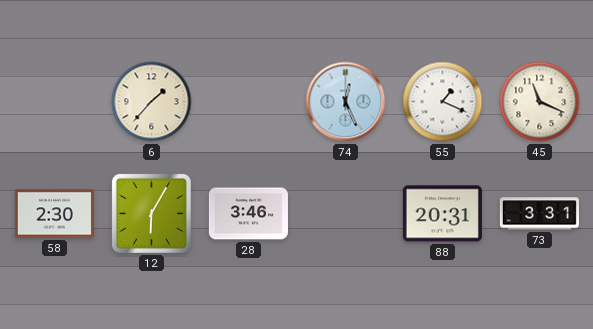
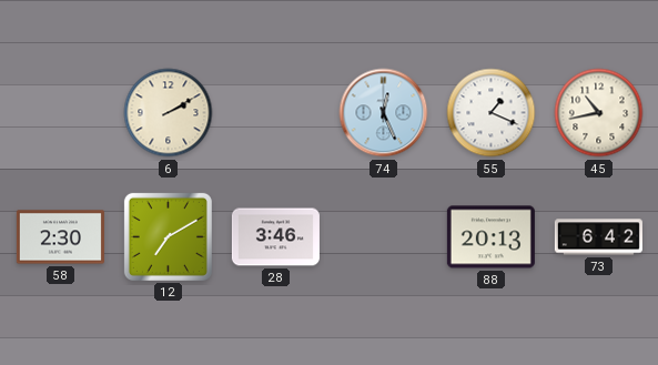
6: 1:37 -> 2:10 (169, 113)
45: 11:19 -> 10:43 (599, 113)
12: 6:05 -> 7:10 (168, 236)
88: 20:31 -> 20:13 (490, 237)
73: 3:31 -> 6:42 (598, 237)
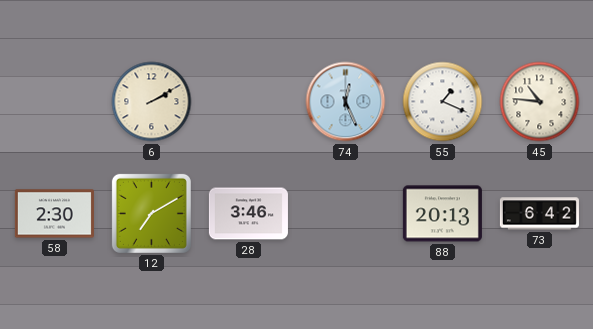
45: 10:43 -> 10:46 (540, 102)
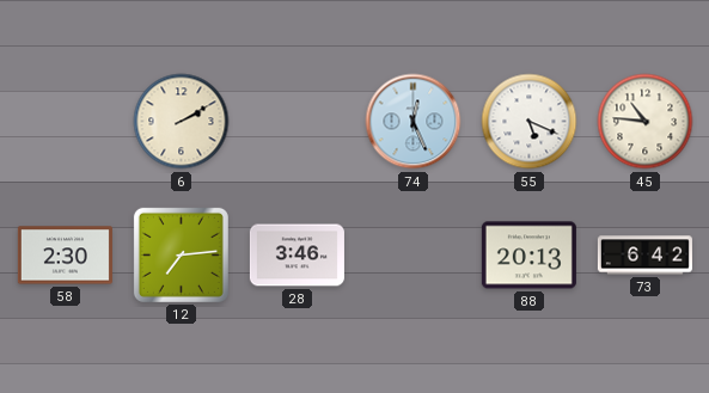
55: 1:19 -> 5:19 (530, 122)
12: 7:10 -> 7:14 (181, 254)
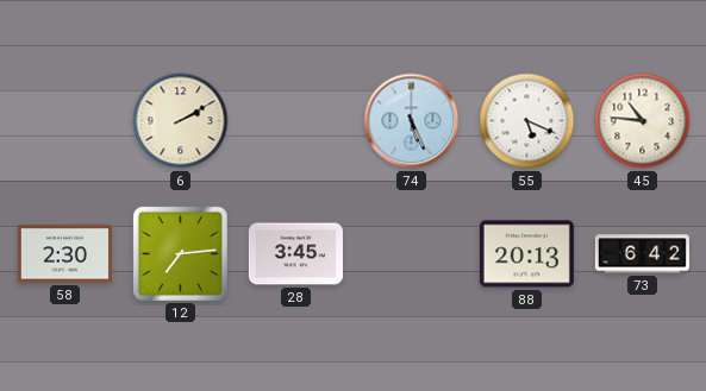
74: 12:26 -> 5:26 (412, 121)
28: 3:46 -> 3:45 (295, 254)
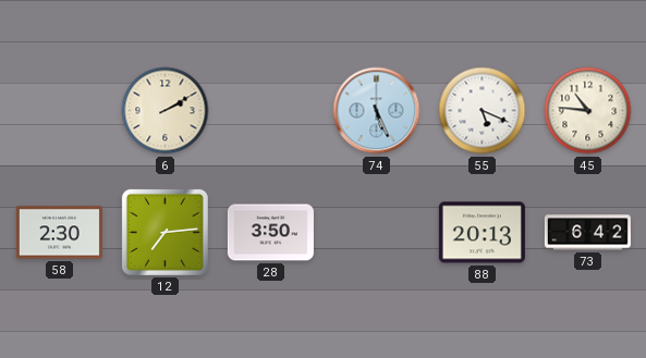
28: 3:45 -> 3:50 (270, 233)
